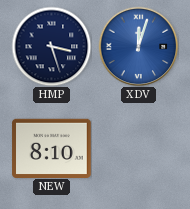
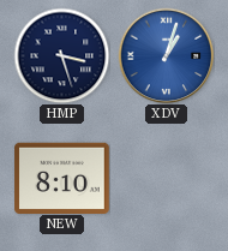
XDV: 12:03 -> 1:03 (166, 55)
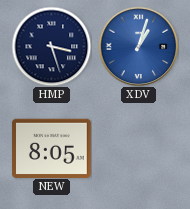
NEW: 8:10 -> 8:05 (52, 148)
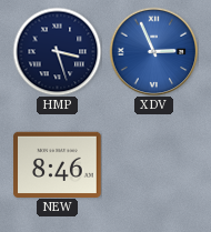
XDV: 1:03 -> 2:56 (153, 51)
NEW: 8:05 -> 8:46 (58, 164)
